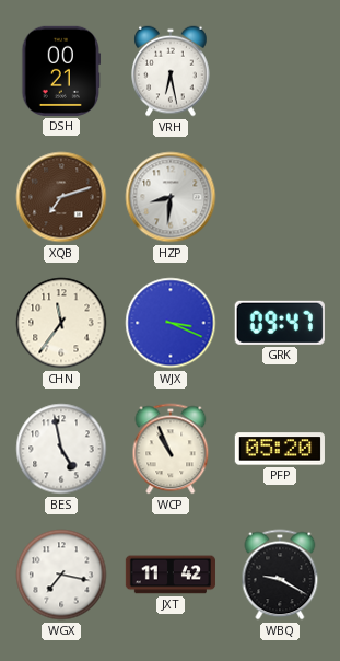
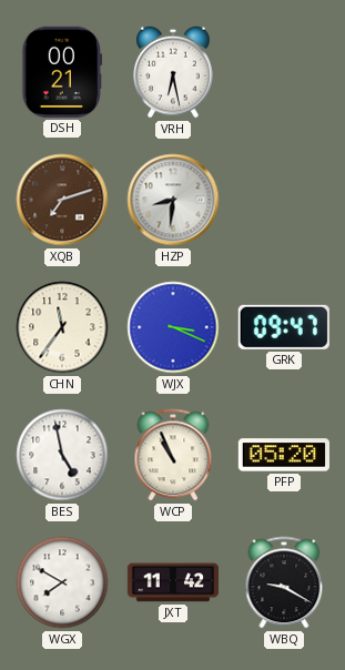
WGX: 7:17 -> 7:50 (62, 582)
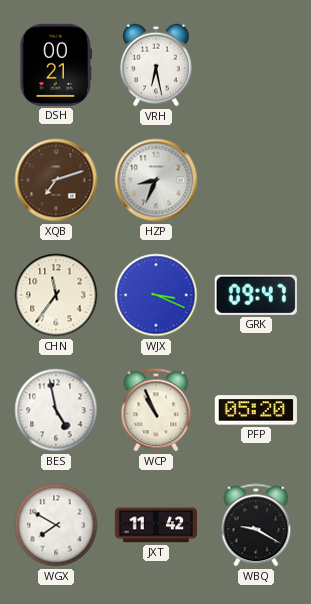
HZP: 8:31 -> 8:34 (156, 180)
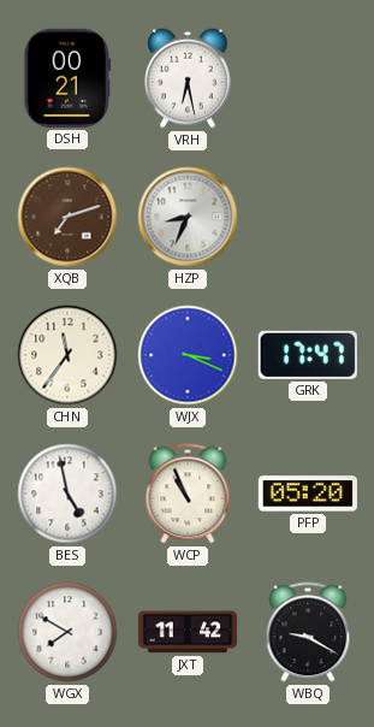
GRK: 09:47 -> 17:47 (308, 355)
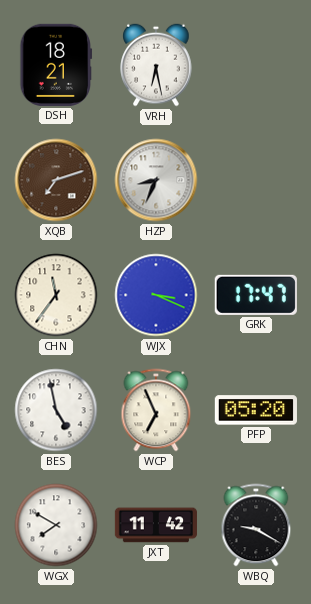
DSH: 00:21 -> 18:21 (56, 65)
WCP: 10:56 -> 6:56 (156, 410)
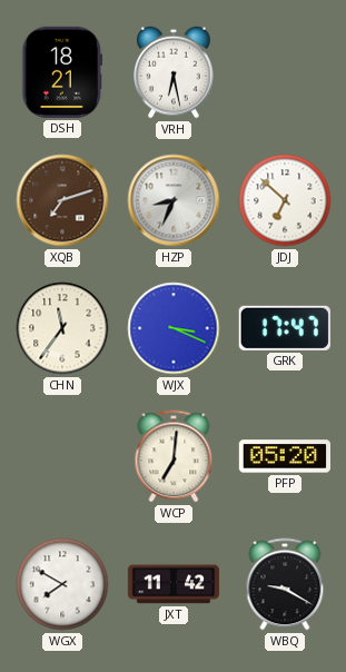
JDJ: none -> 6:52 (285, 200)
BES: 4:58 -> none (56, 410)
WCP: 6:56 -> 7:01 (174, 456)
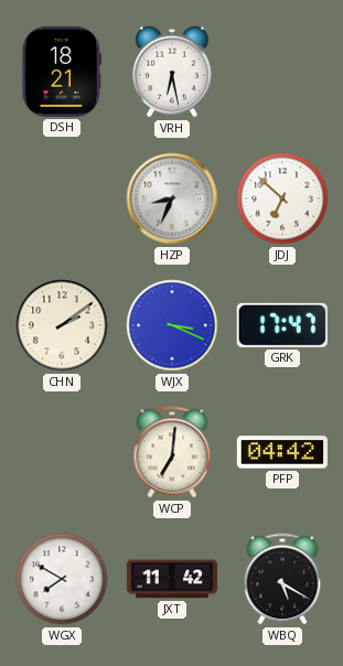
XQB: 7:12 -> none (62, 200)
CHN: 11:36 -> 2:09 (62, 325)
PFP: 05:20 -> 04:42 (282, 452)
WBQ: 9:20 -> 5:20 (282, 579)
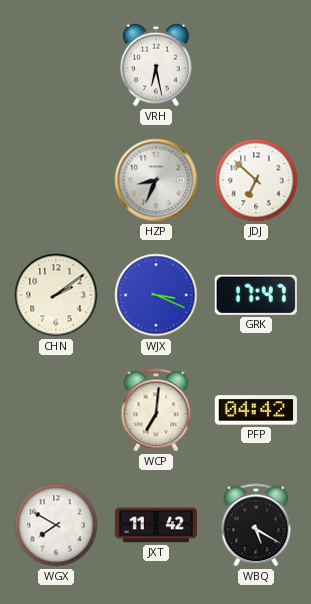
DSH: 18:21 -> none (62, 72)
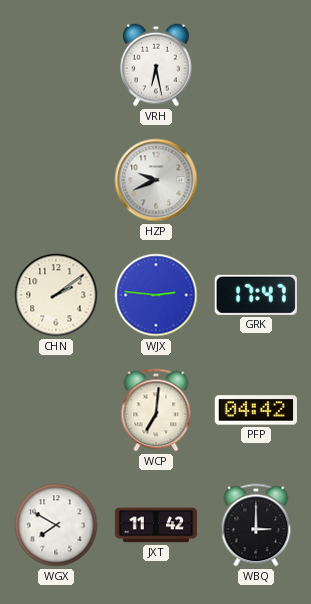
HZP: 8:34 -> 9:41 (156, 180)
JDJ: 6:52 -> none (256, 180)
WJX: 3:19 -> 2:46 (156, 295)
WBQ: 5:20 -> 3:00 (256, 525)
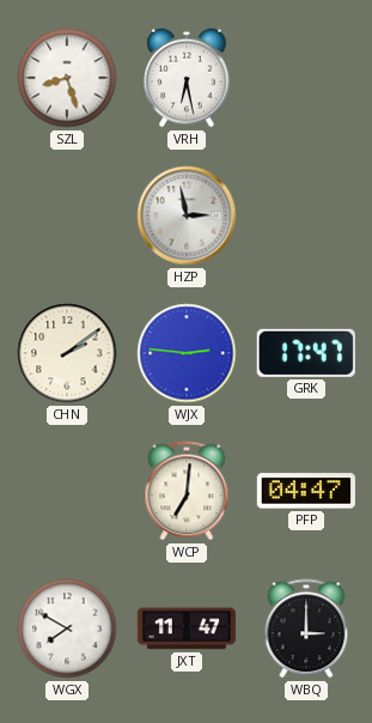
SZL: none -> 8:27 (67, 78)
HZP: 9:41 -> 2:58 (187, 215)
PFP: 04:42 -> 04:47 (306, 491)
JXT: 11:42 -> 11:47 (185, 628)
